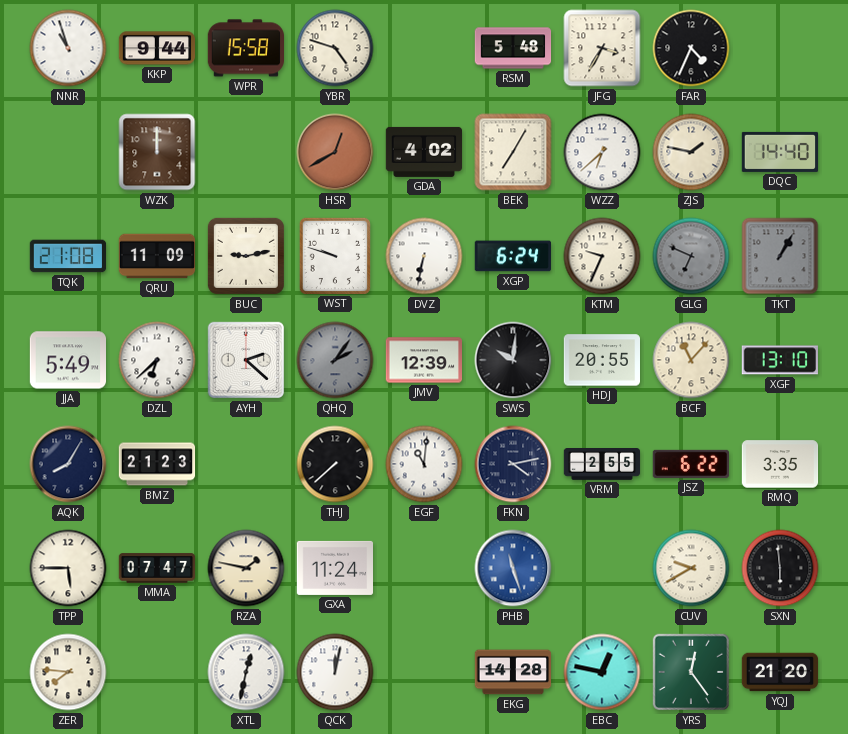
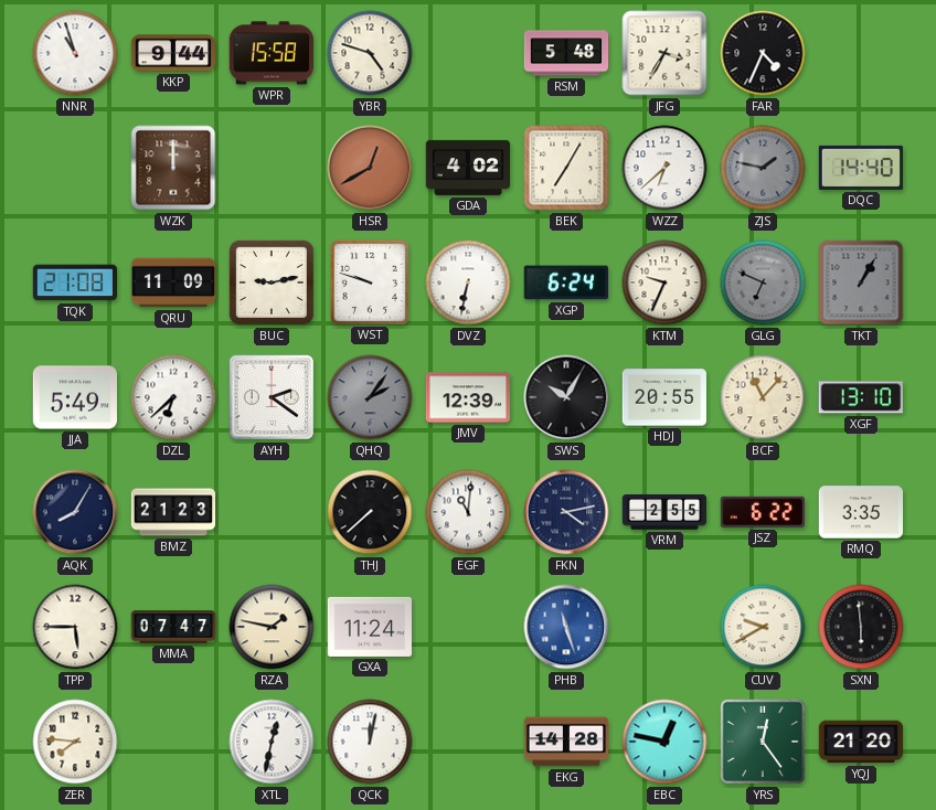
ZJS dial: cream -> grey (763, 168)
AYH: 2:22 -> 2:21 (272, 397)
SWS: 10:01 -> 10:05 (566, 397)
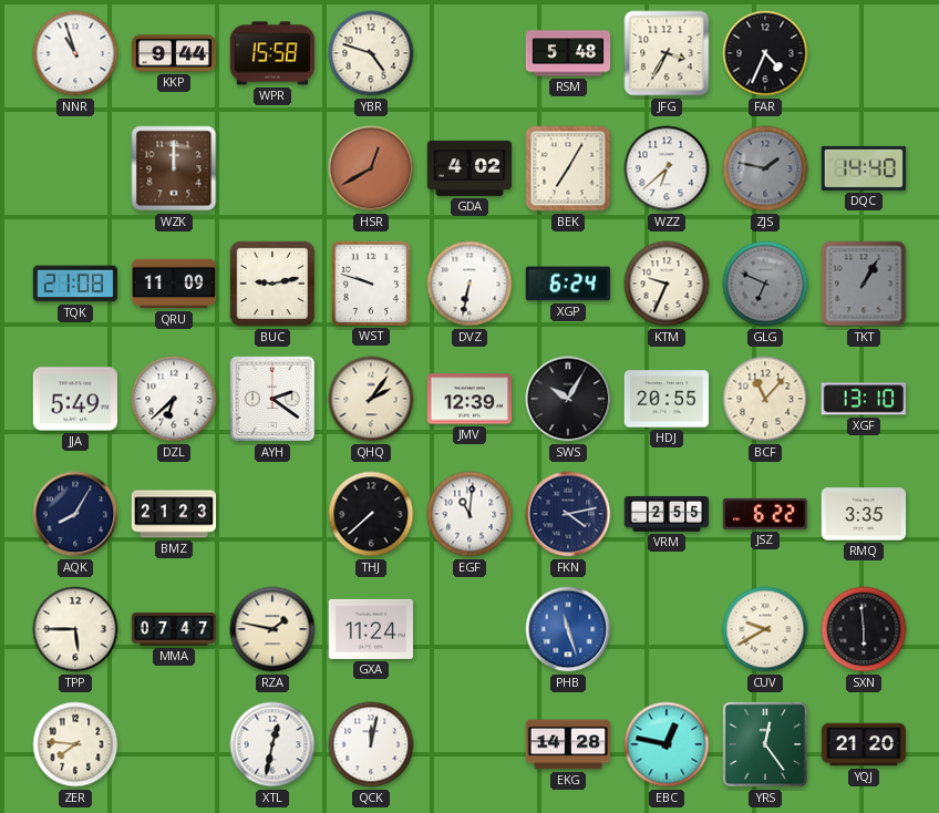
QHQ dial: grey -> cream (371, 399)
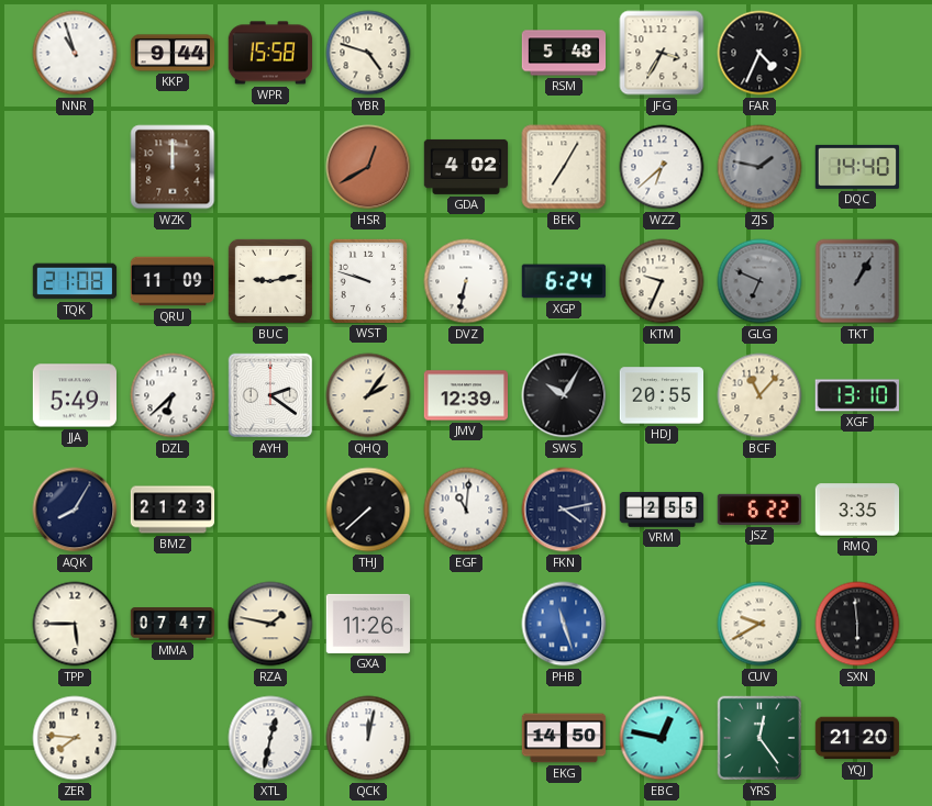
GXA: 11:24 -> 11:26 (368, 624)
EKG: 14:28 -> 14:50 (564, 738)
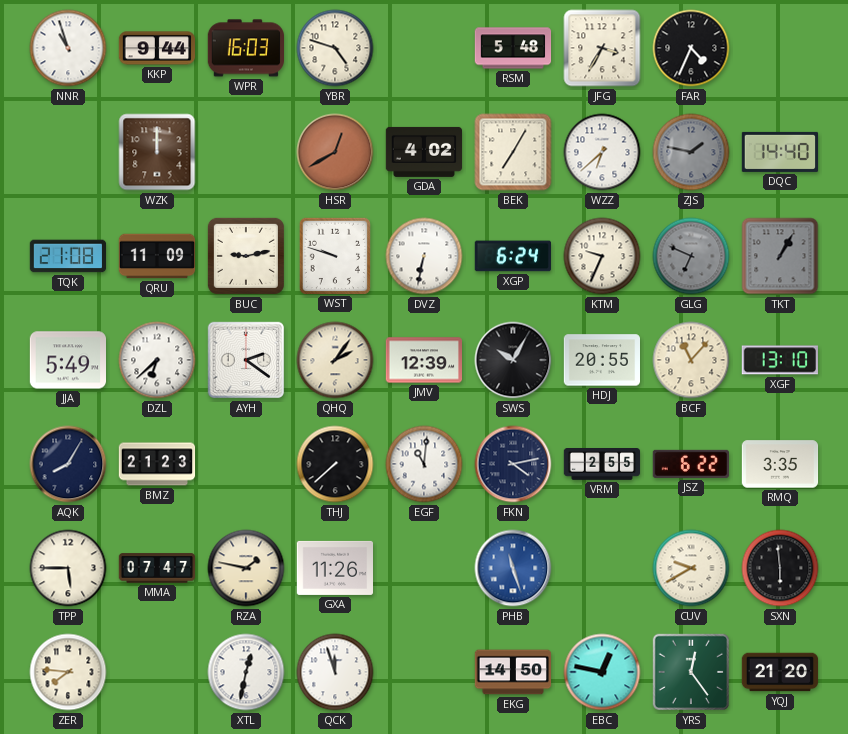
WPR: 15:58 -> 16:03 (245, 48)
QCK: 12:02 -> 11:57 (335, 672)
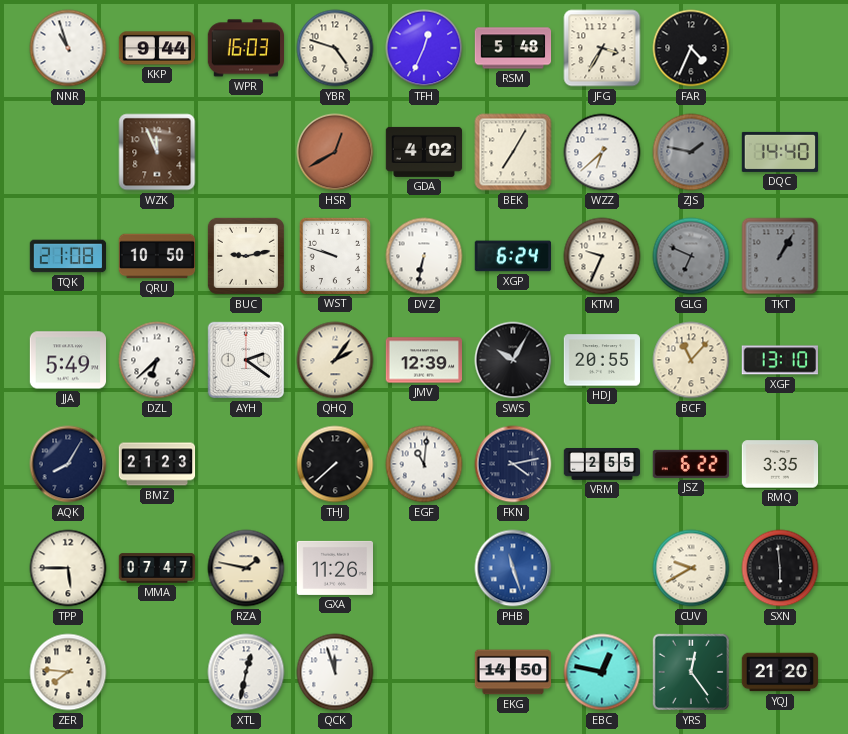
TFH: none -> 12:34 (424, 48)
WZK: 12:00 -> 11:56 (157, 152)
QRU: 11:09 -> 10:50 (157, 256)
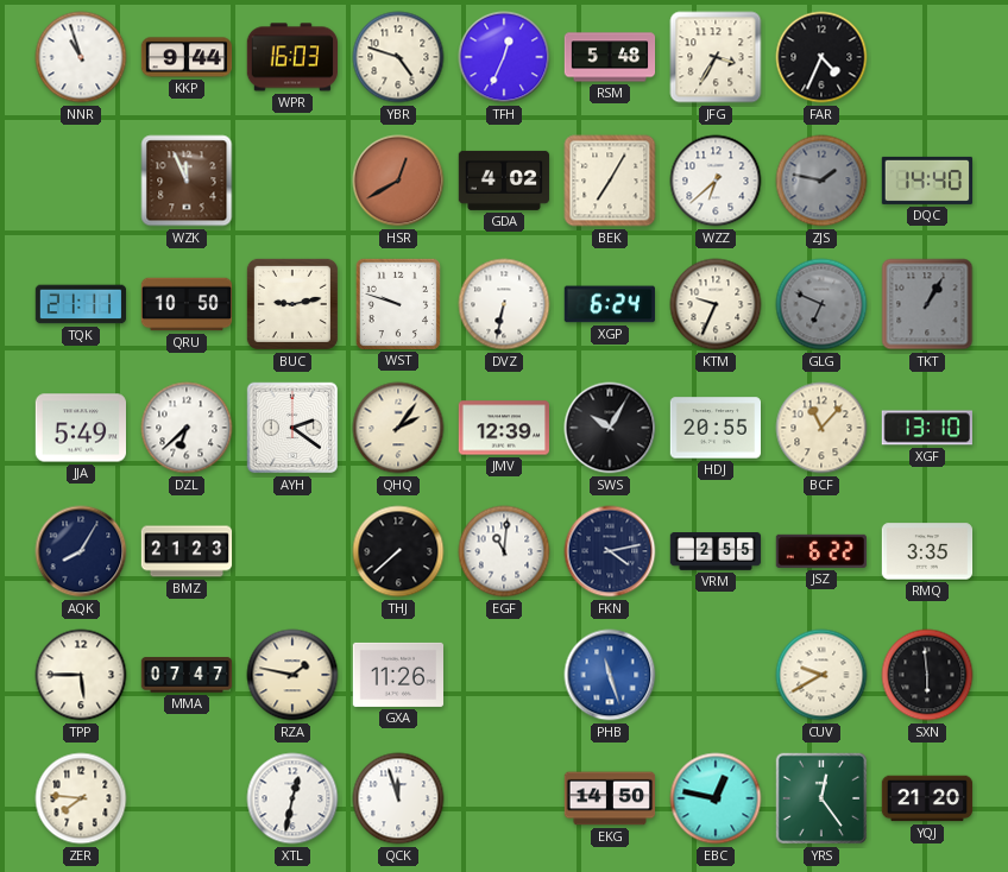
TQK: 21:08 -> 21:11 (81, 304)
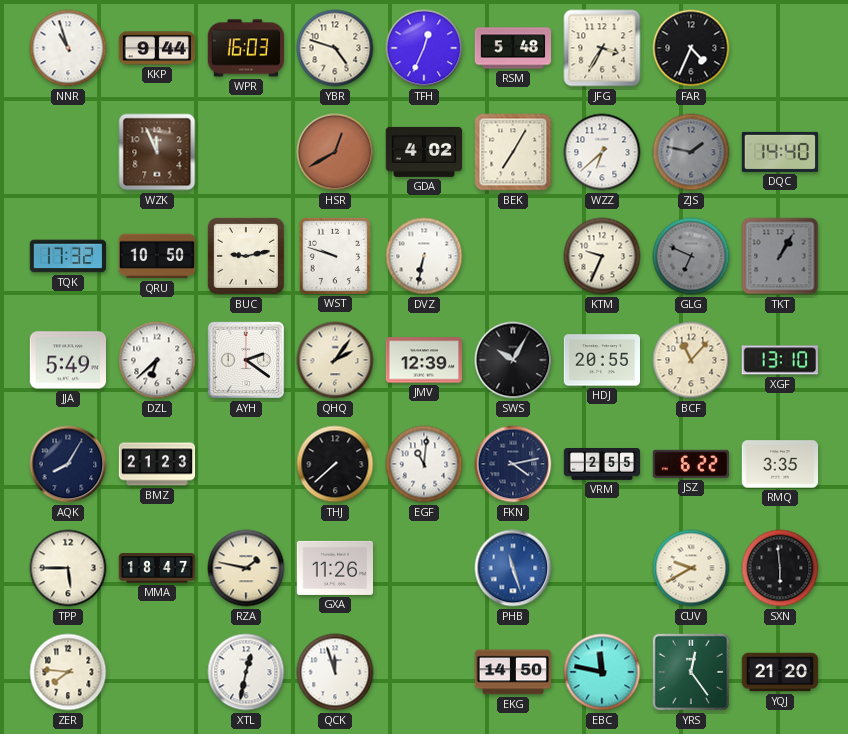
TQK: 21:11 -> 17:32 (68, 256)
XGP: 6:24 -> none (609, 304)
MMA: 07:47 -> 18:47 (157, 568)
EBC: 12:47 -> 11:47 (602, 672)
